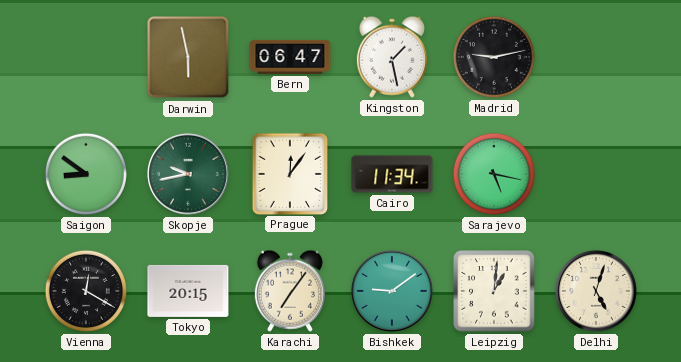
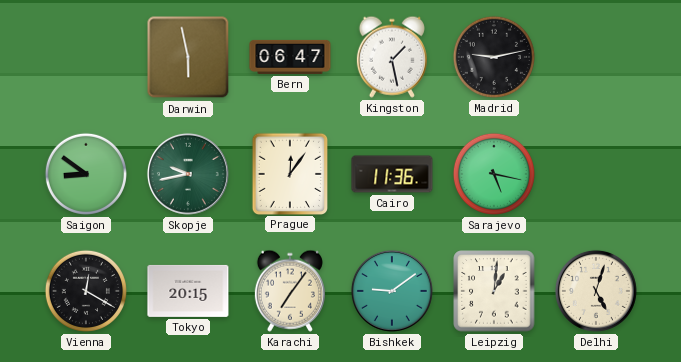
Cairo: 11:34 -> 11:36 (392, 174)
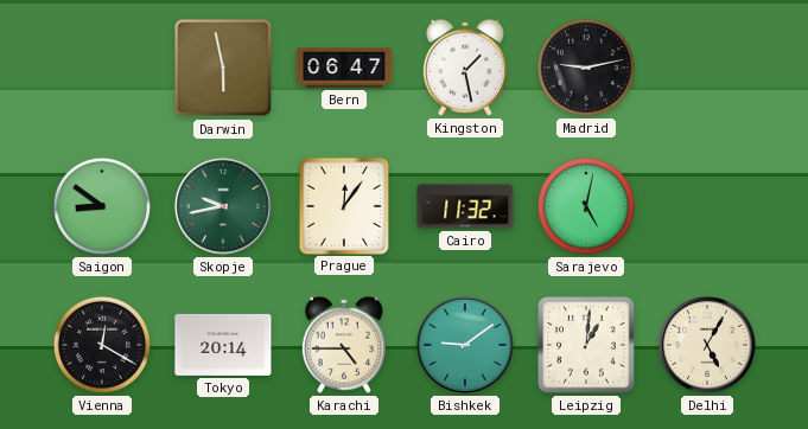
Cairo: 11:36 -> 11:32 (465, 206)
Sarajevo: 5:17 -> 5:02 (586, 206)
Tokyo: 20:15 -> 20:14 (223, 345)
Karachi: 7:06 -> 4:45 (344, 345)
Delhi: 5:03 -> 5:05 (707, 345)
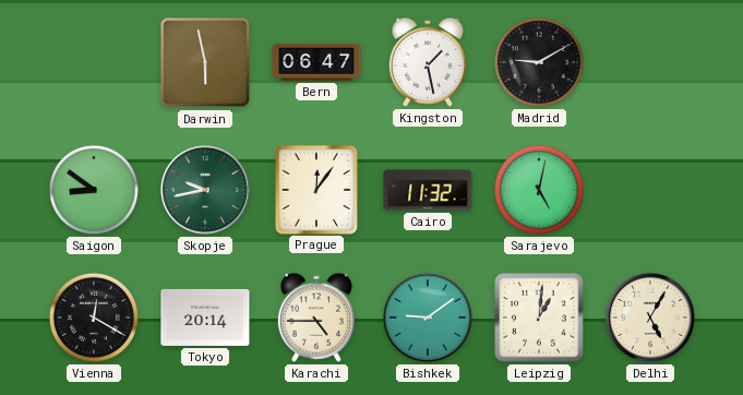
Madrid: 9:13 -> 9:10 (539, 62)
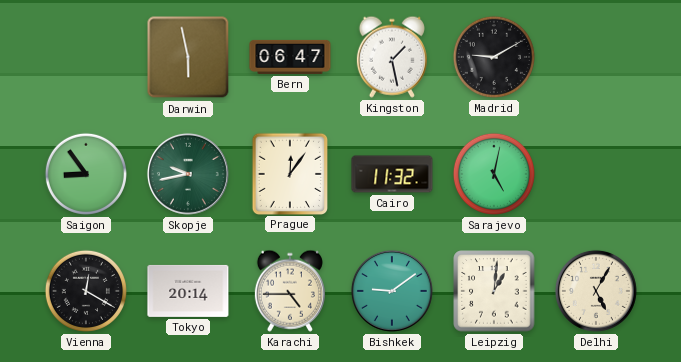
Saigon: 8:51 -> 8:54 (86, 174)
